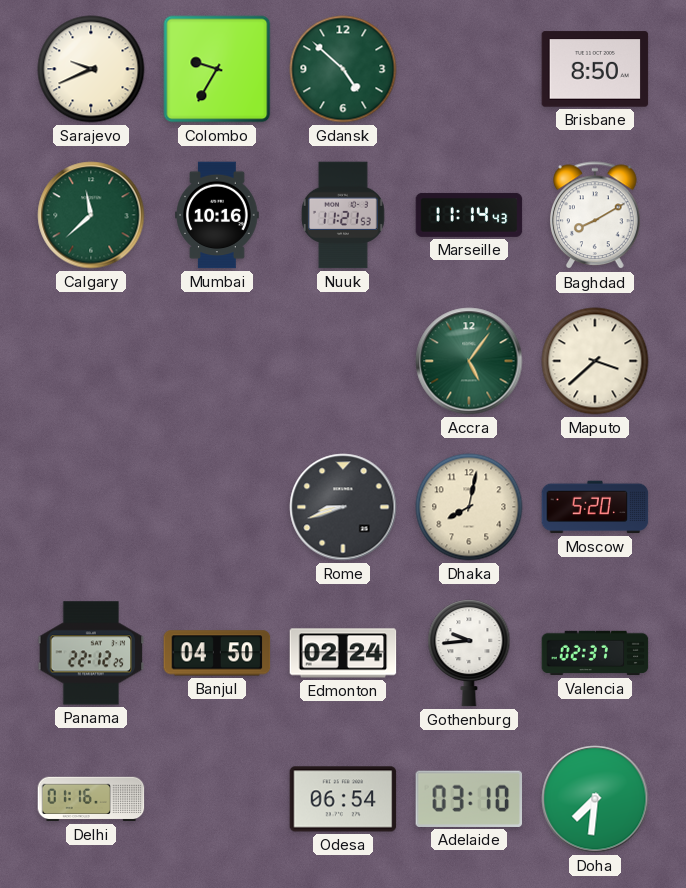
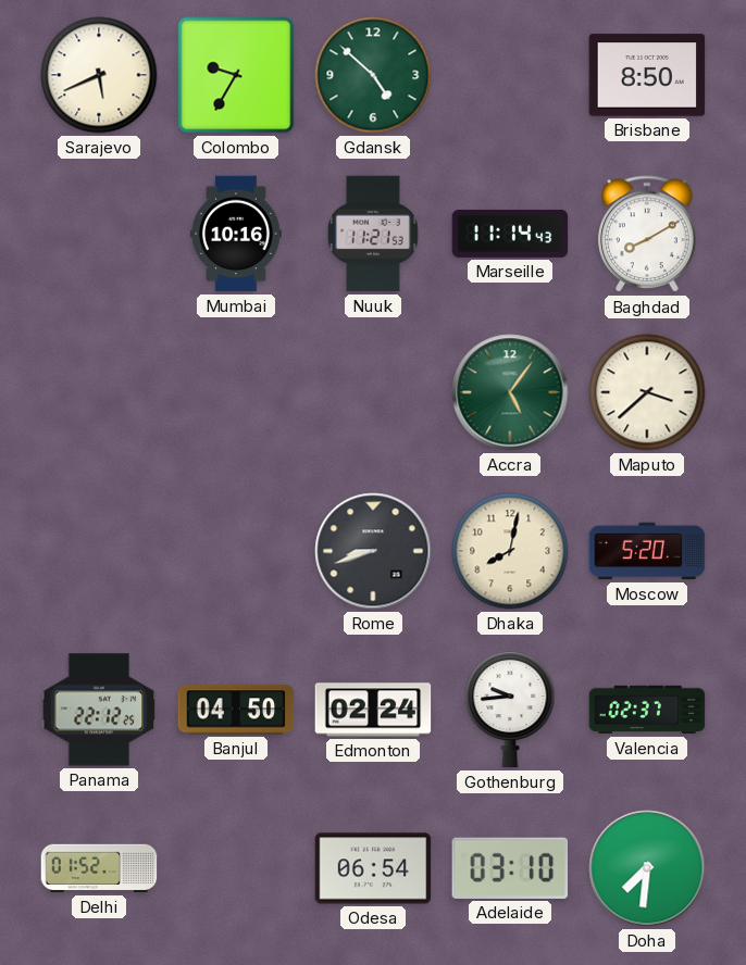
Sarajevo: 9:41 -> 5:41 (99, 75)
Calgary: 11:38 -> none (91, 215)
Delhi: 01:16 -> 01:52 (99, 868)
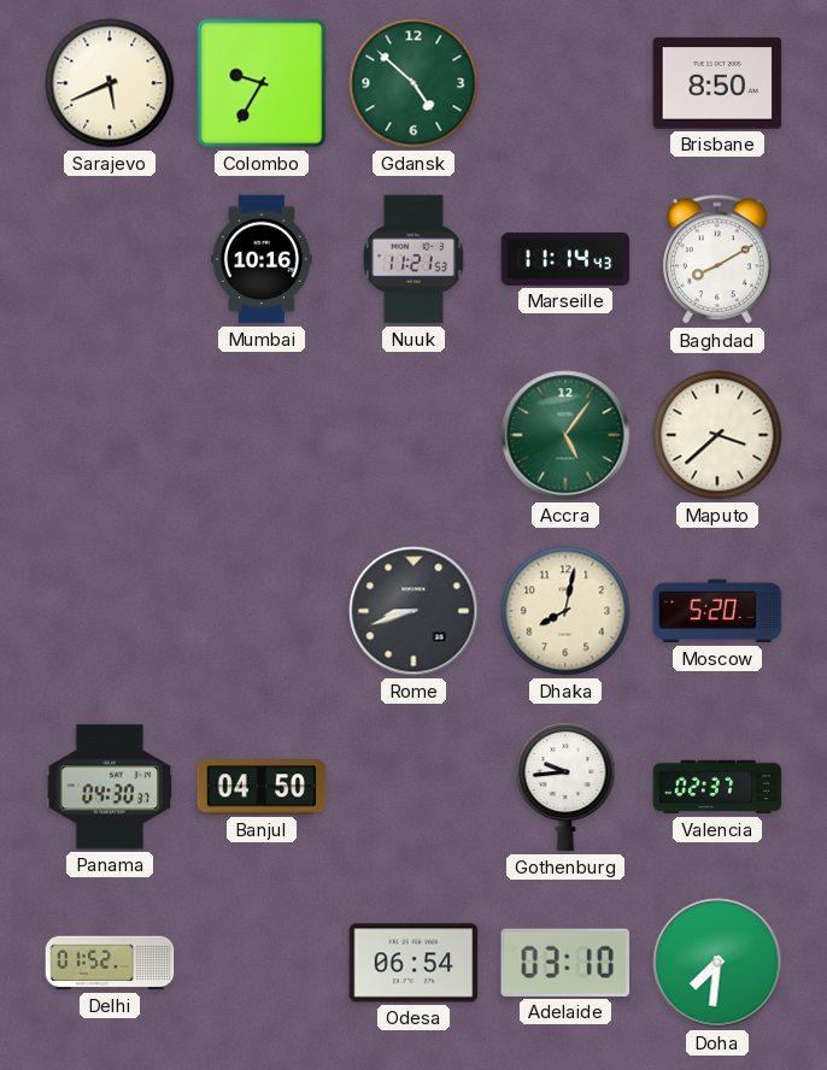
Panama: 22:12 -> 04:30 (110, 787)
Edmonton: 02:24 -> none (373, 710)
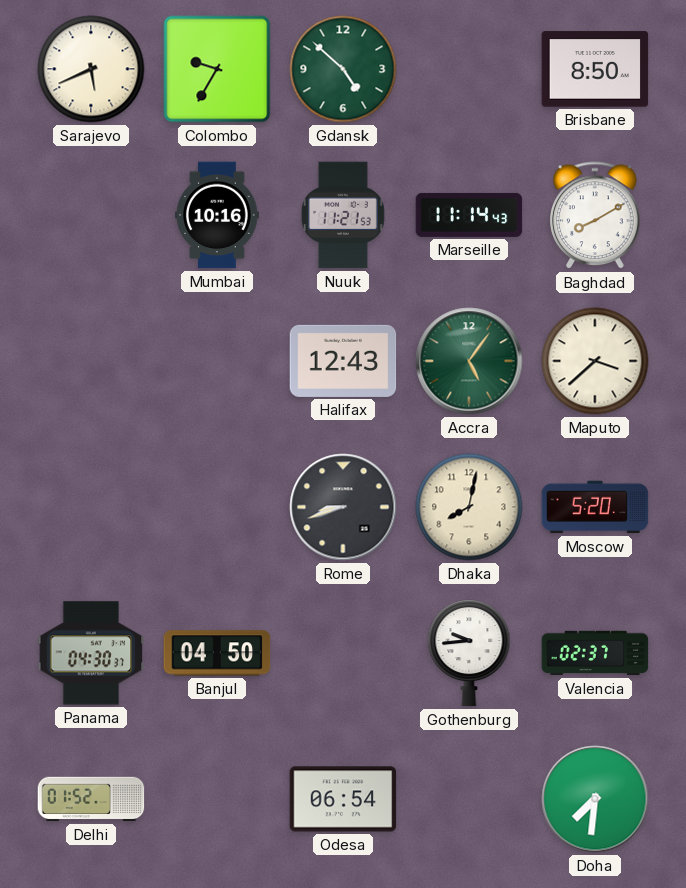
Halifax: none -> 12:43 (343, 361)
Adelaide: 03:10 -> none (565, 963)
